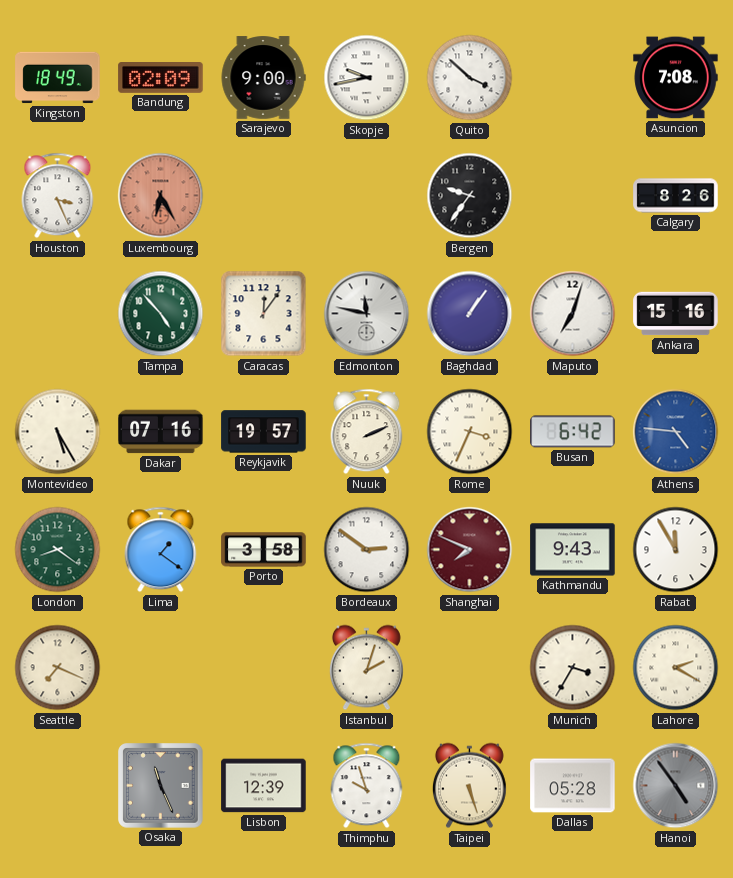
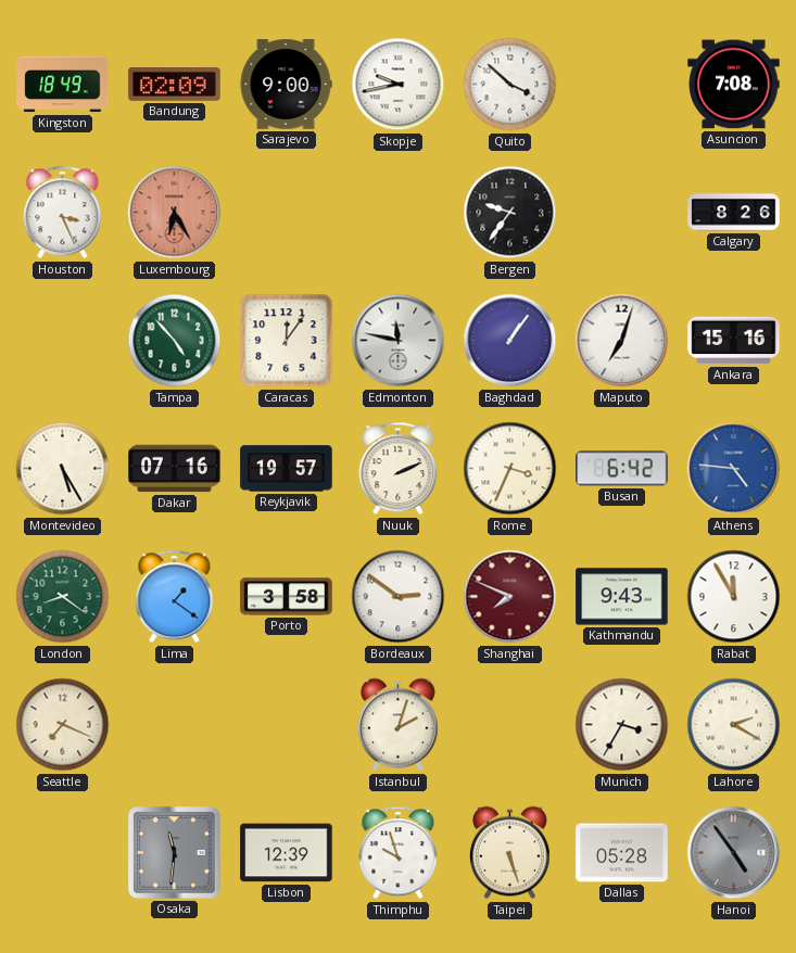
Osaka: 11:26 -> 11:31 (175, 853)
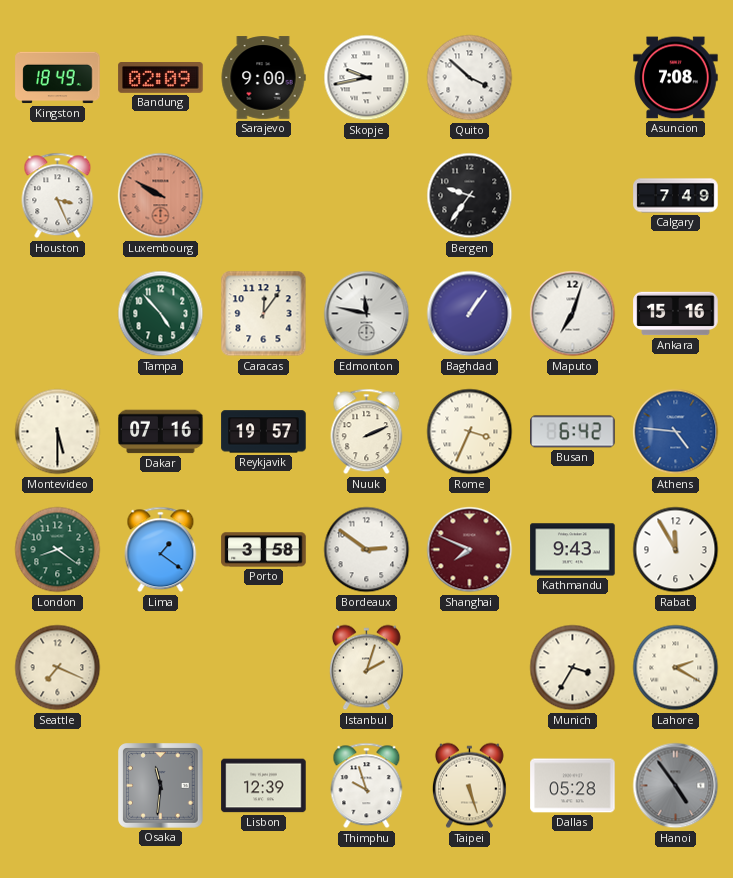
Luxembourg: 6:25 -> 9:50 (161, 196)
Calgary: 8:26 -> 7:49 (676, 196)
Montevideo: 5:25 -> 5:30 (58, 432)
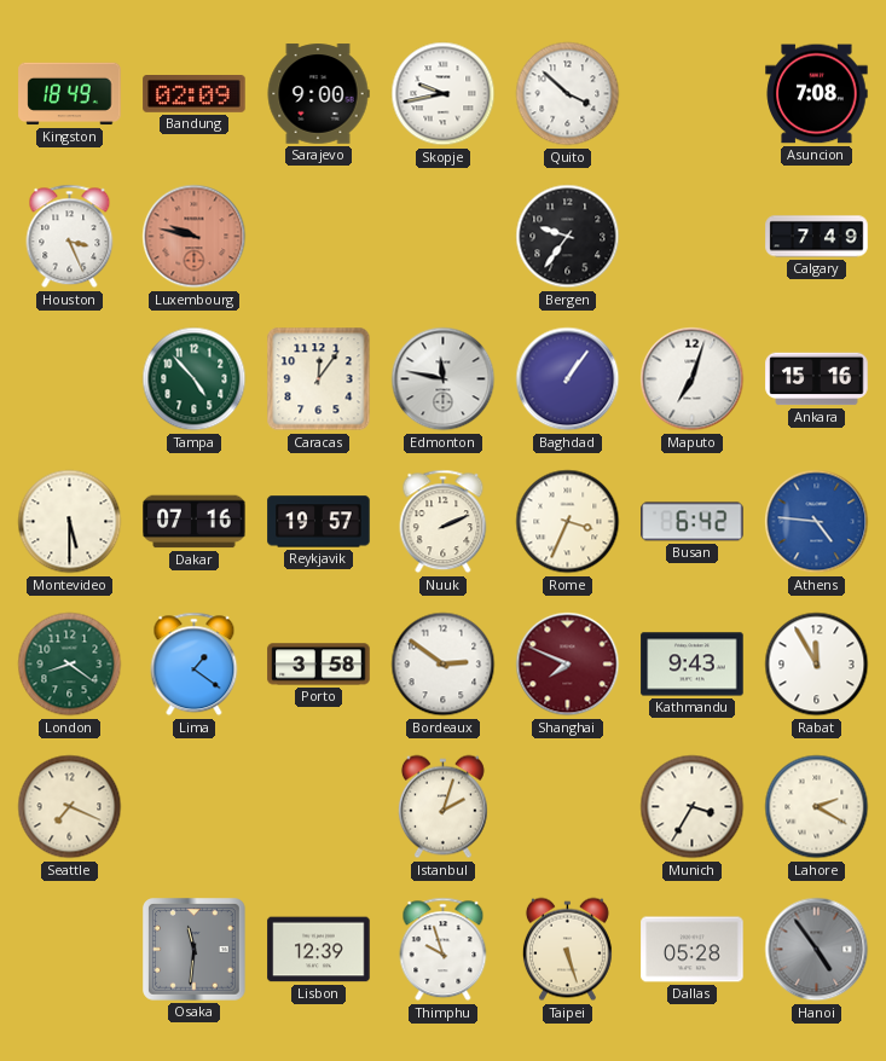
Luxembourg: 9:50 -> 9:47 (195, 237)
